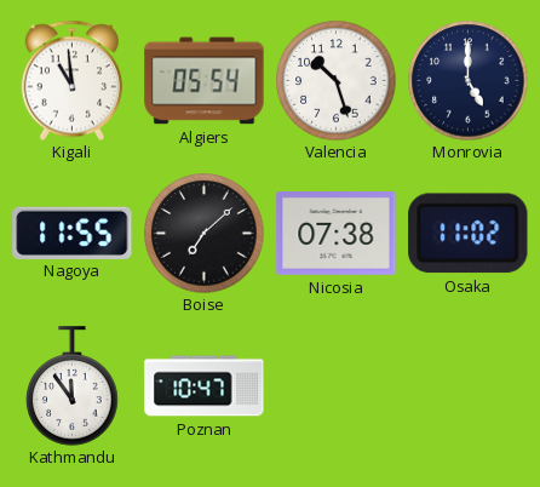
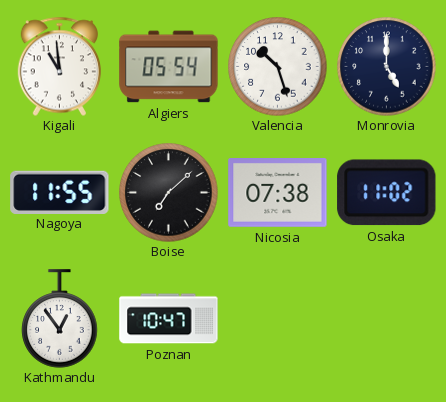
Kathmandu: 11:54 -> 12:54 (60, 319)
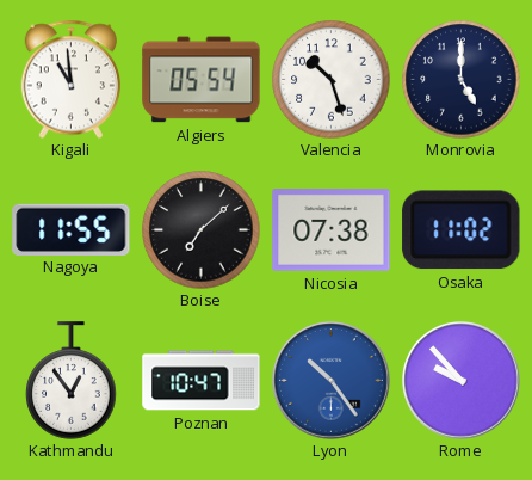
Lyon: none -> 10:24 (332, 381)
Rome: none -> 9:53 (462, 381)
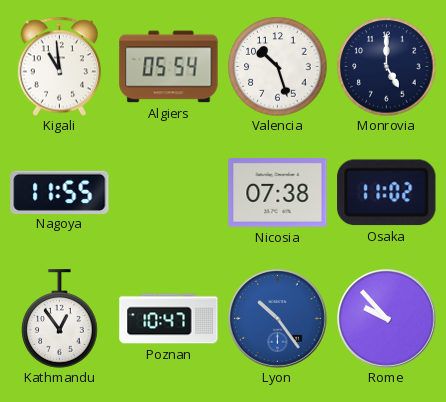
Boise: 7:08 -> none (202, 230)
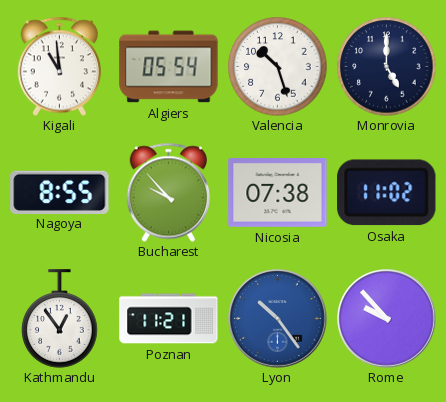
Nagoya: 11:55 -> 8:55 (60, 192)
Bucharest: none -> 9:53 (168, 192)
Poznan: 10:47 -> 11:21 (169, 319)
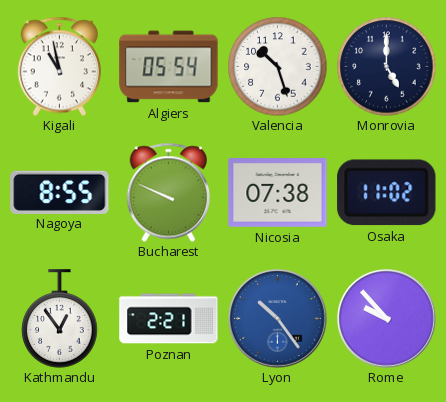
Kigali: 10:59 -> 10:58 (59, 66)
Bucharest: 9:53 -> 9:49 (168, 192)
Poznan: 11:21 -> 2:21 (169, 319)
